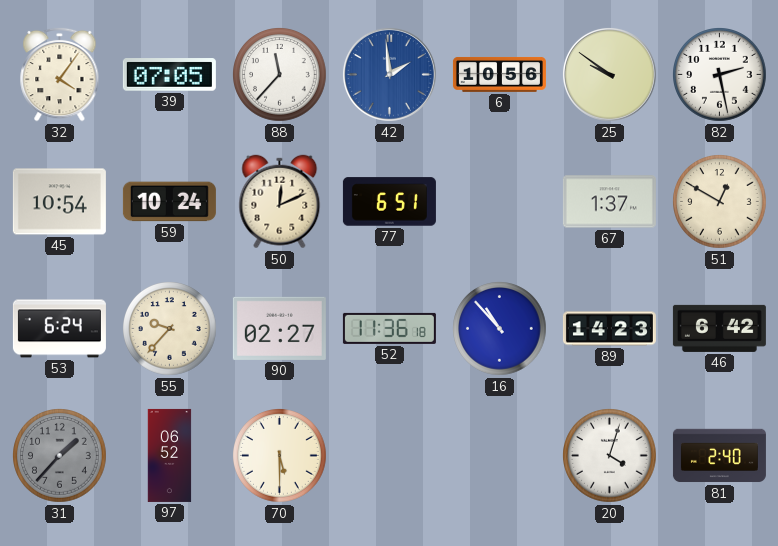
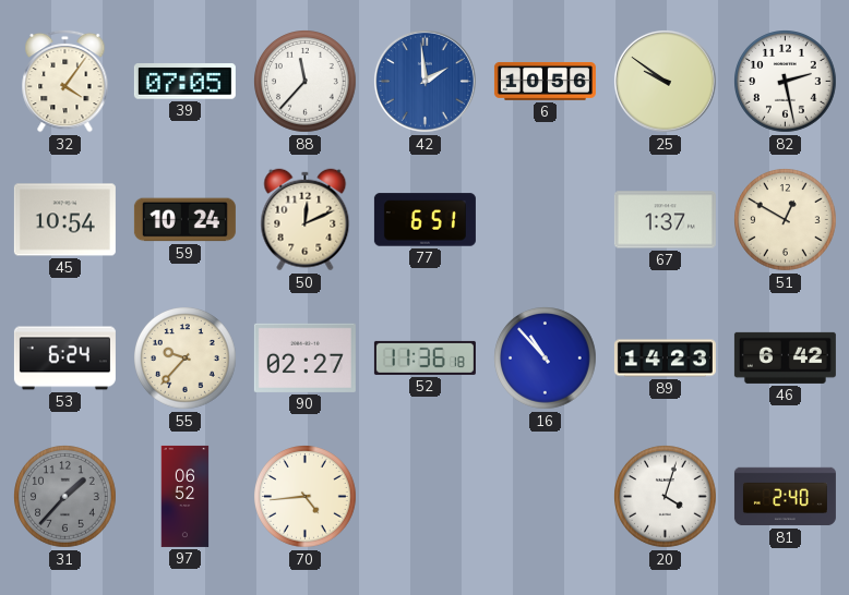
70: 5:30 -> 4:44 (306, 497)
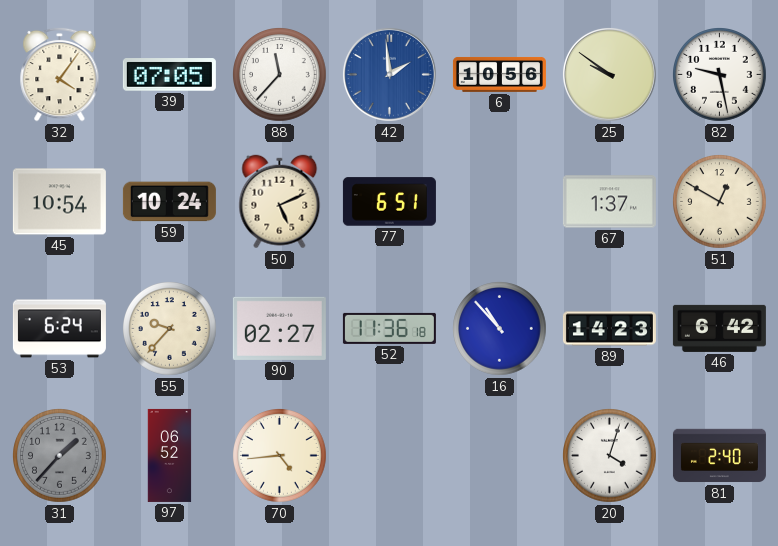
82: 2:28 -> 9:28 (720, 75)
50: 12:11 -> 5:11 (280, 202)
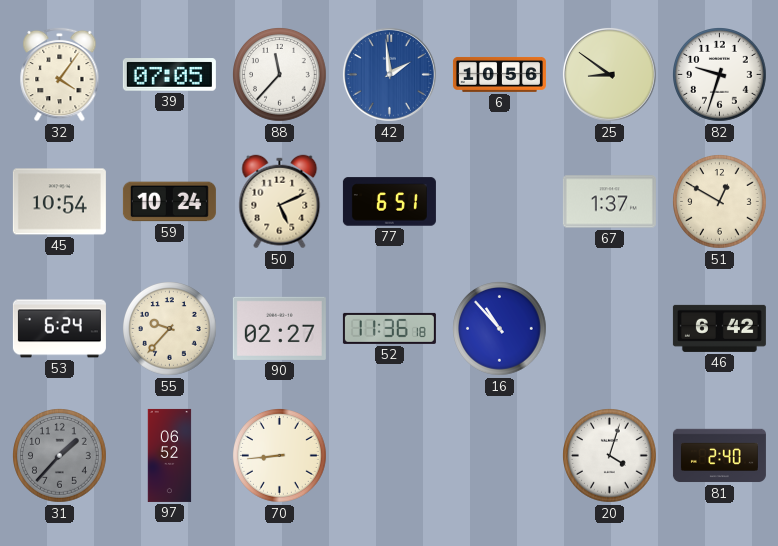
25: 9:51 -> 8:51 (609, 74)
82: 9:28 -> 9:33 (720, 75)
89: 14:23 -> none (609, 329)
70: 4:44 -> 8:44 (280, 456)
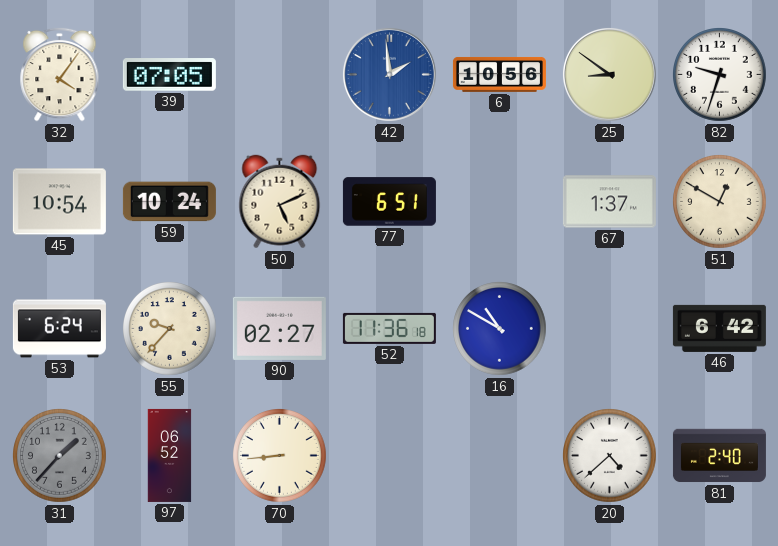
88: 11:37 -> none (280, 75)
16: 10:53 -> 10:50 (500, 329)
20: 4:03 -> 4:38 (610, 456)
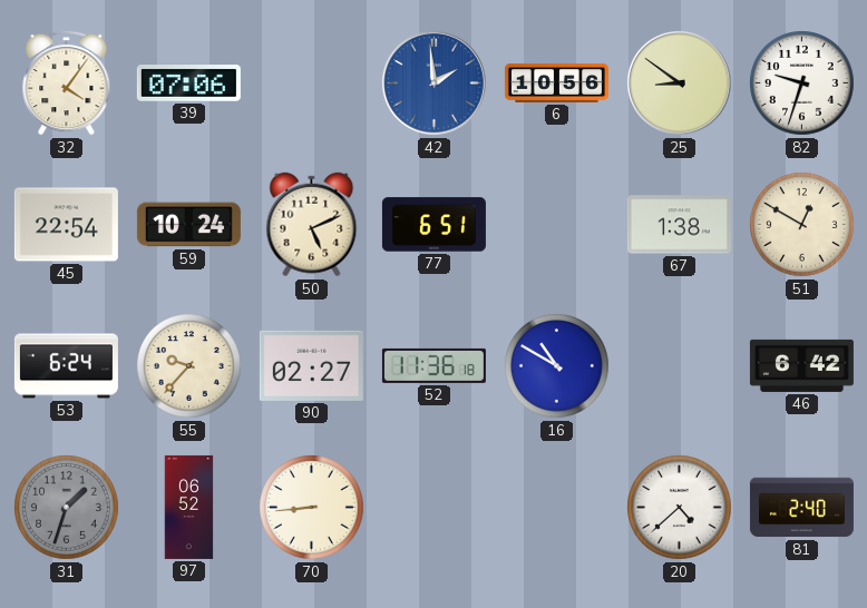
39: 07:05 -> 07:06 (188, 84)
45: 10:54 -> 22:54 (66, 225)
67: 1:37 -> 1:38 (679, 225)
31: 1:37 -> 1:33 (67, 508)
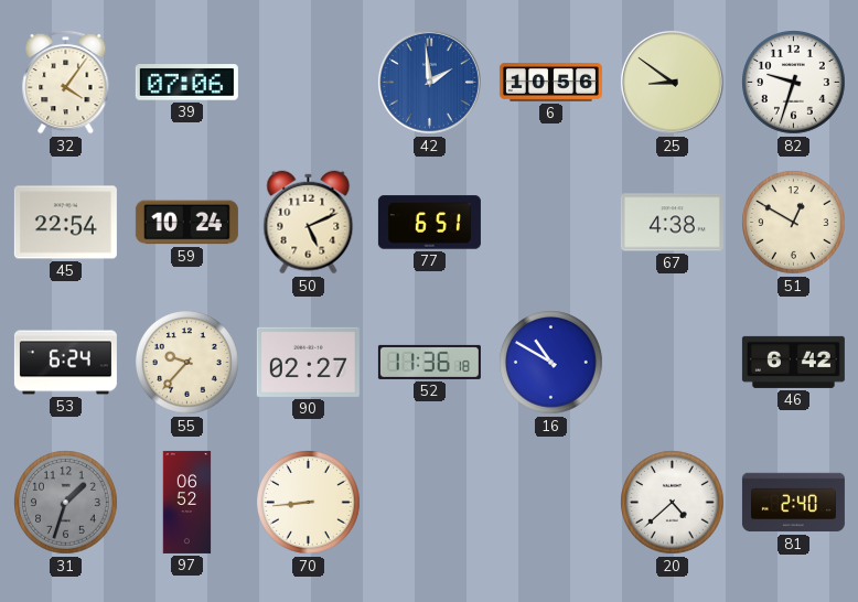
67: 1:38 -> 4:38 (672, 223)
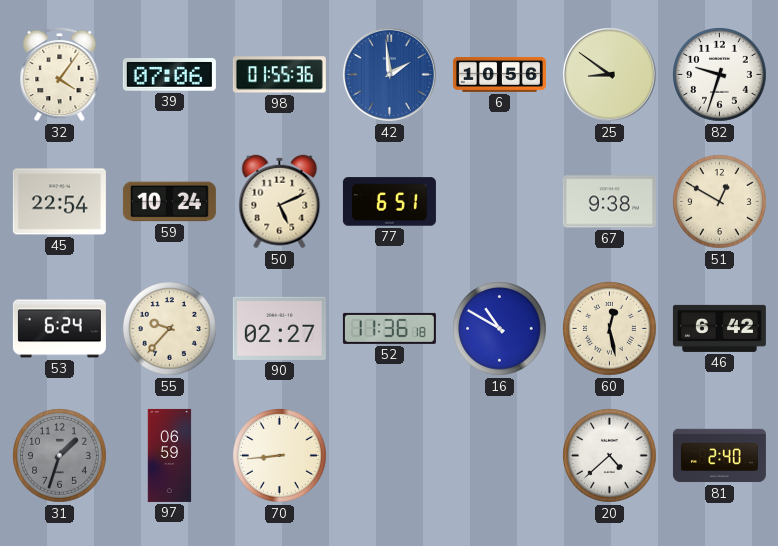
98: none -> 01:55 (279, 75)
67: 4:38 -> 9:38 (609, 202)
60: none -> 12:28 (610, 329)
97: 06:52 -> 06:59 (170, 455)
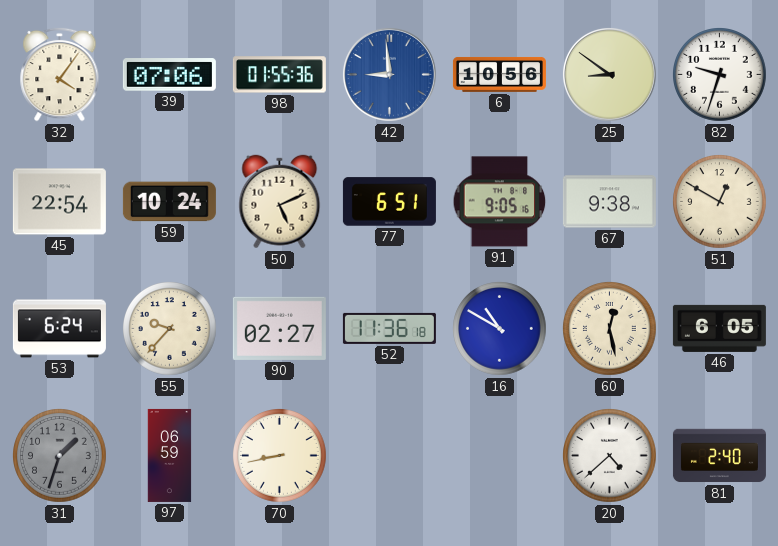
42: 1:59 -> 8:59 (389, 74)
91: none -> 9:05 (500, 202)
46: 6:42 -> 6:05 (719, 328)
70: 8:44 -> 8:43 (280, 456)
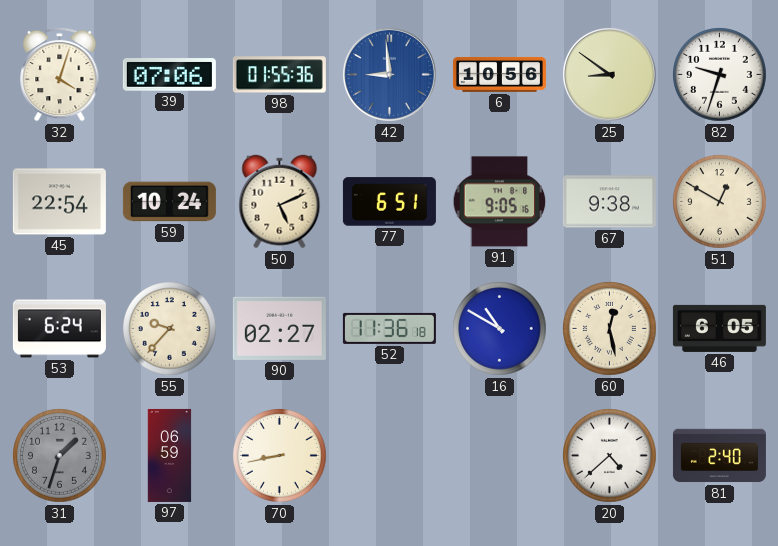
32: 4:06 -> 4:03 (60, 74)
